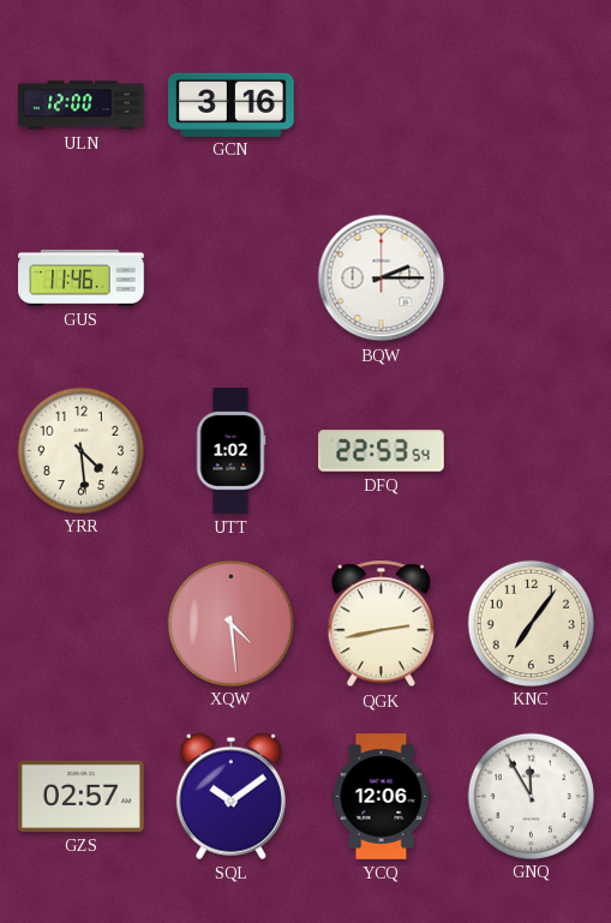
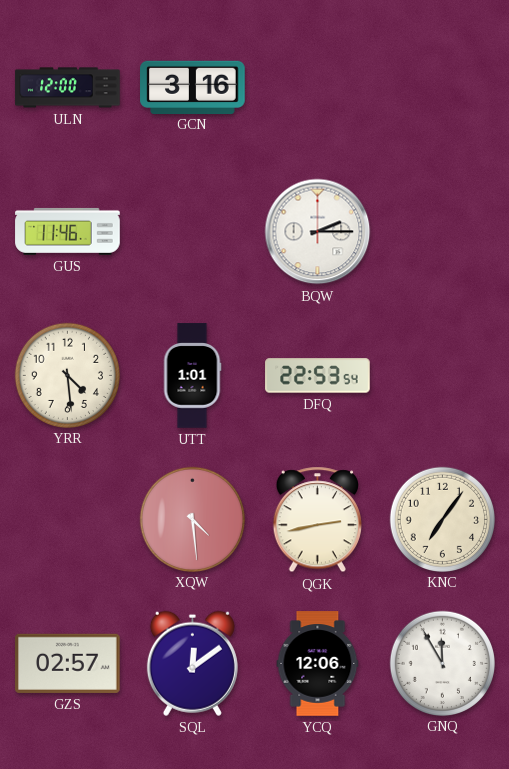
UTT: 1:02 -> 1:01 (192, 376)
SQL: 10:09 -> 12:09 (192, 663)
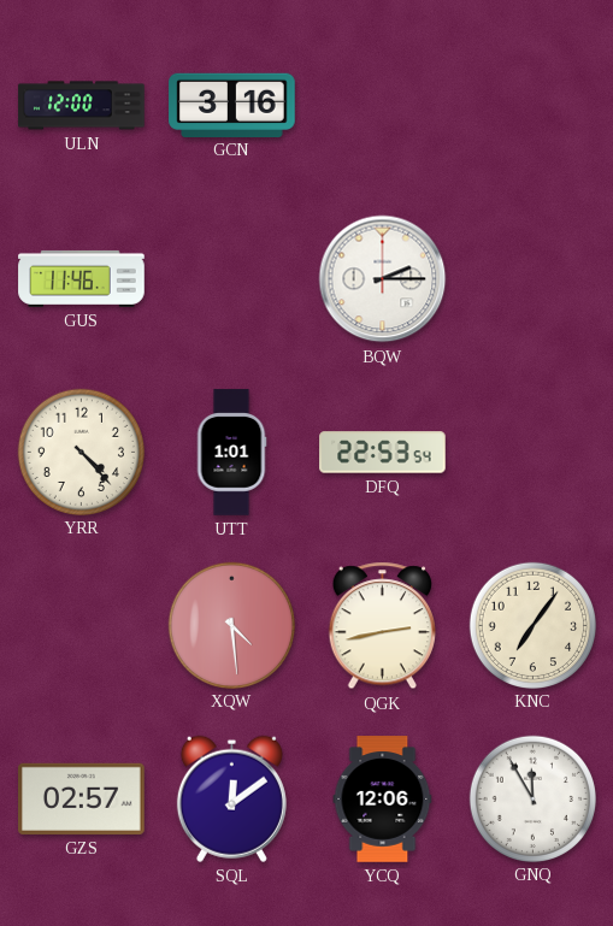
YRR: 4:29 -> 4:23 (81, 452)
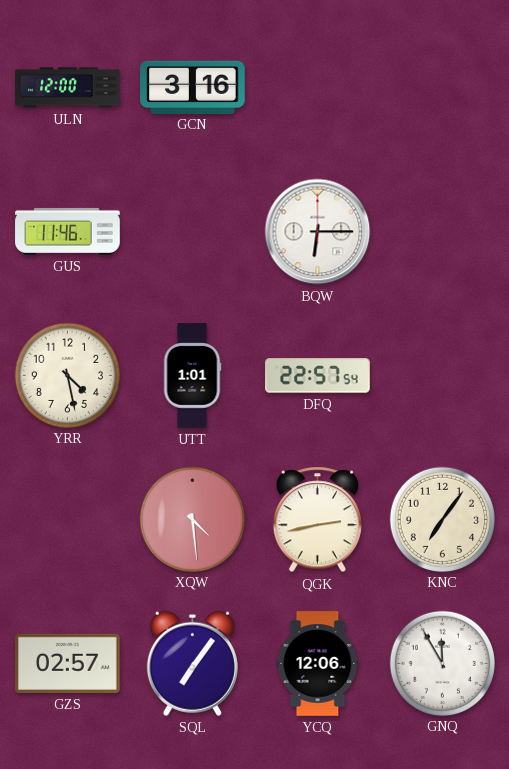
BQW: 2:15 -> 6:15 (318, 232)
YRR: 4:23 -> 4:28 (67, 375)
DFQ: 22:53 -> 22:57 (318, 376)
SQL: 12:09 -> 7:06 (192, 663)
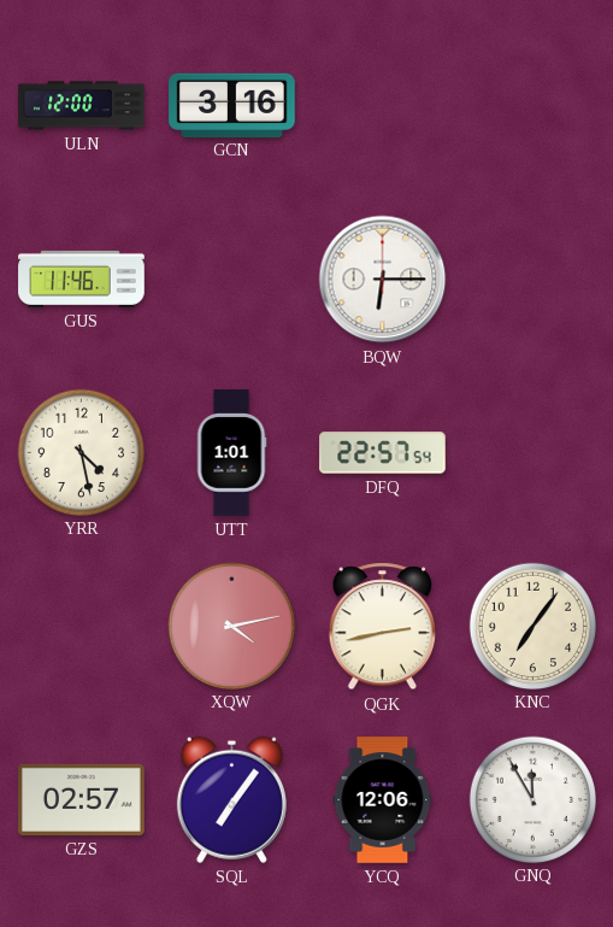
XQW: 4:29 -> 4:13 (231, 626)
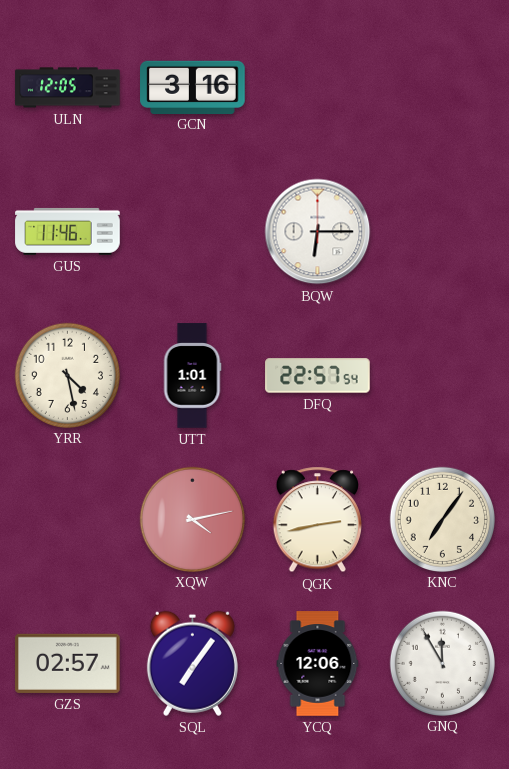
ULN: 12:00 -> 12:05 (68, 88)
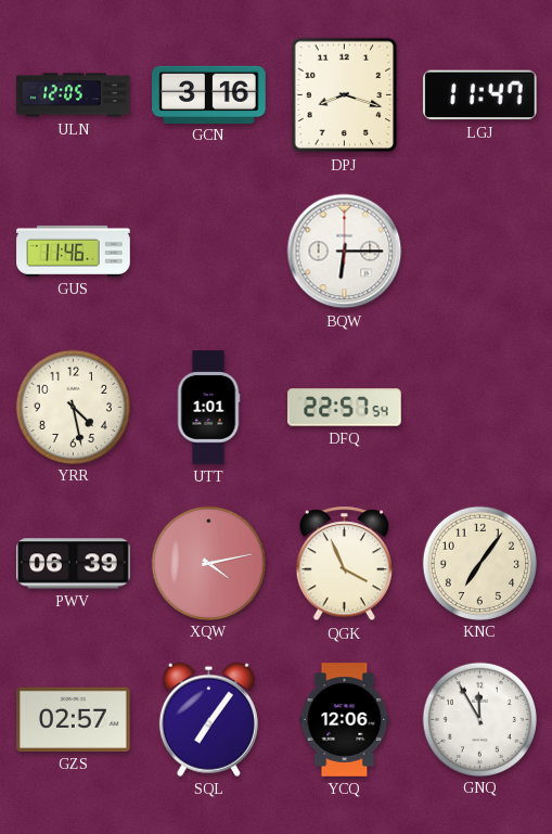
DPJ: none -> 8:18 (345, 95)
LGJ: none -> 11:47 (480, 95)
PWV: none -> 06:39 (74, 564)
QGK: 2:43 -> 3:56 (344, 564)
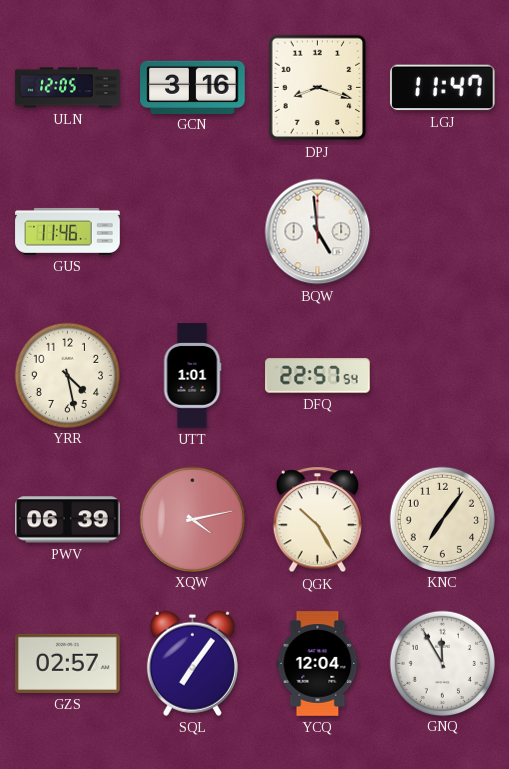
BQW: 6:15 -> 4:59 (318, 232)
QGK: 3:56 -> 10:25 (317, 520)
YCQ: 12:06 -> 12:04 (318, 664)
